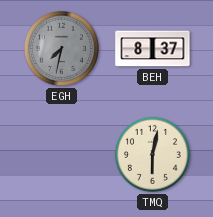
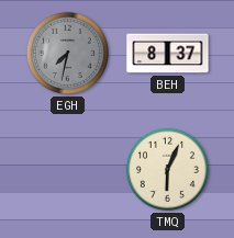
TMQ: 6:02 -> 6:04 (167, 169)
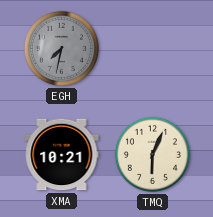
BEH: 8:37 -> none (168, 54)
XMA: none -> 10:21 (62, 155)
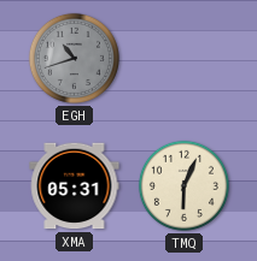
EGH: 7:32 -> 10:42 (74, 58)
XMA: 10:21 -> 05:31 (75, 186)
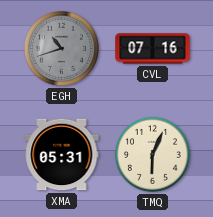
CVL: none -> 07:16 (153, 49)
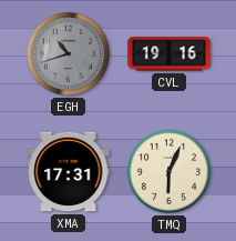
CVL: 07:16 -> 19:16 (170, 54)
XMA: 05:31 -> 17:31 (69, 172)
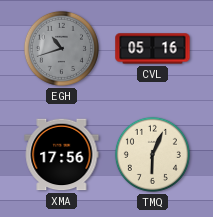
CVL: 19:16 -> 05:16 (153, 49)
XMA: 17:31 -> 17:56 (62, 155)
